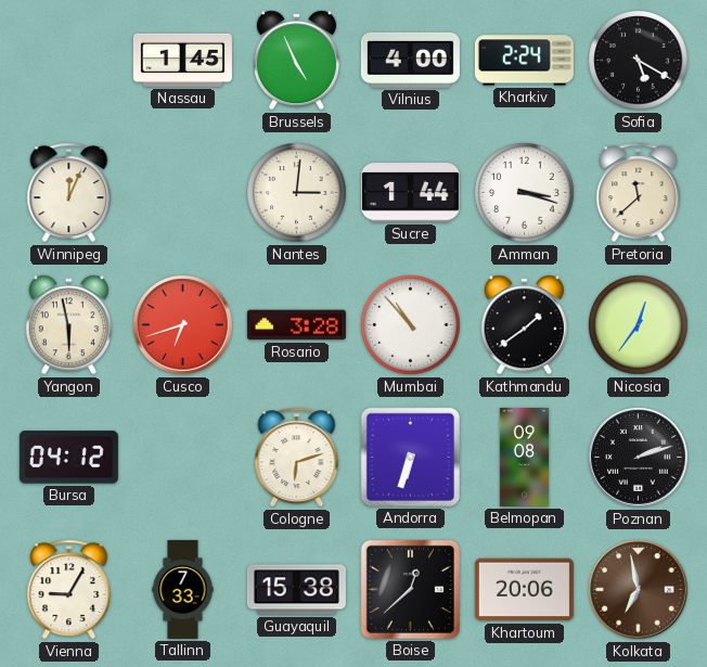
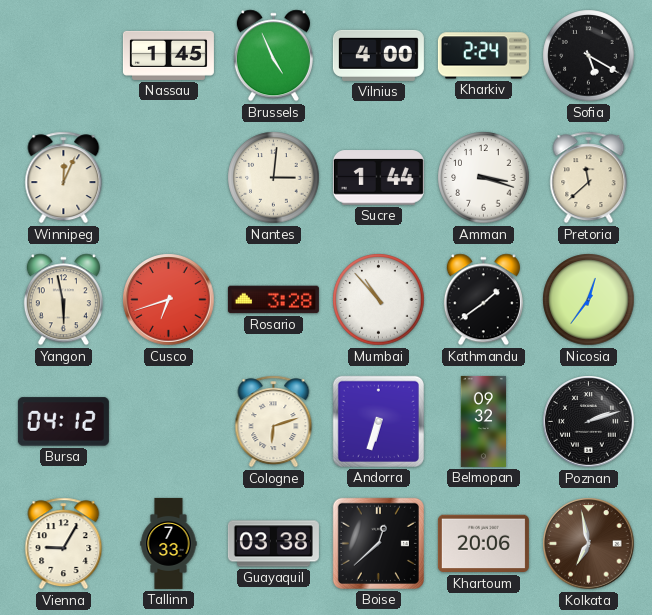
Belmopan: 09:08 -> 09:32 (484, 421)
Guayaquil: 15:38 -> 03:38 (273, 544)
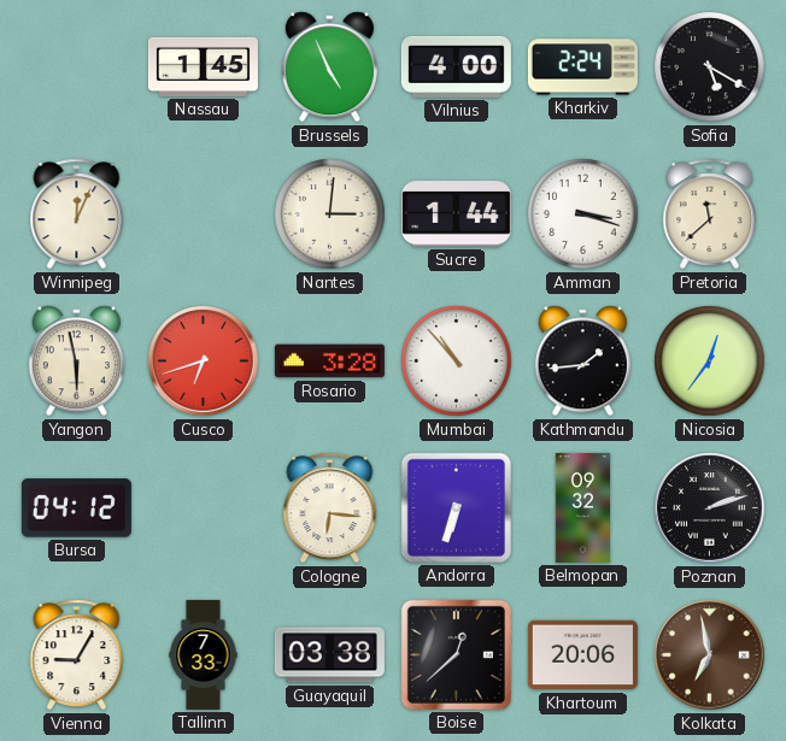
Kathmandu: 1:39 -> 1:44 (582, 361)
Cologne: 6:12 -> 6:16 (330, 508)
